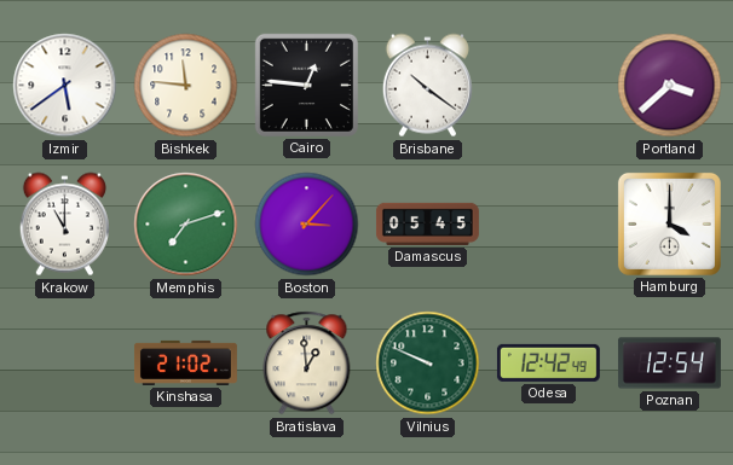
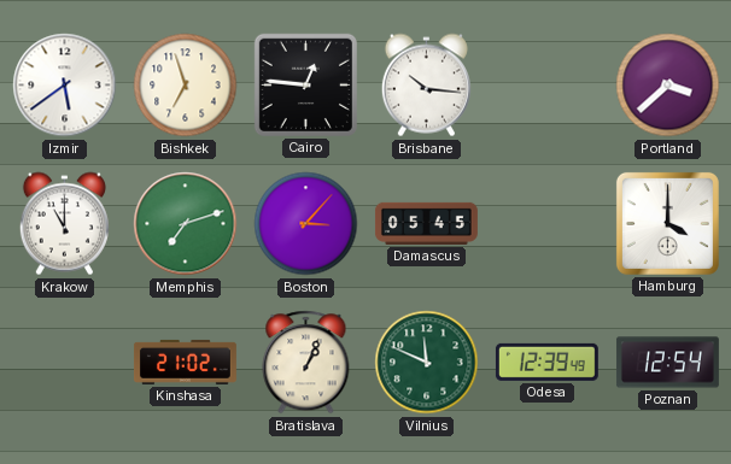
Bishkek: 11:46 -> 6:57 (186, 86)
Brisbane: 10:21 -> 10:16 (426, 86)
Bratislava: 12:59 -> 1:04 (306, 363)
Vilnius: 9:49 -> 11:49 (427, 363)
Odesa: 12:42 -> 12:39 (546, 362)
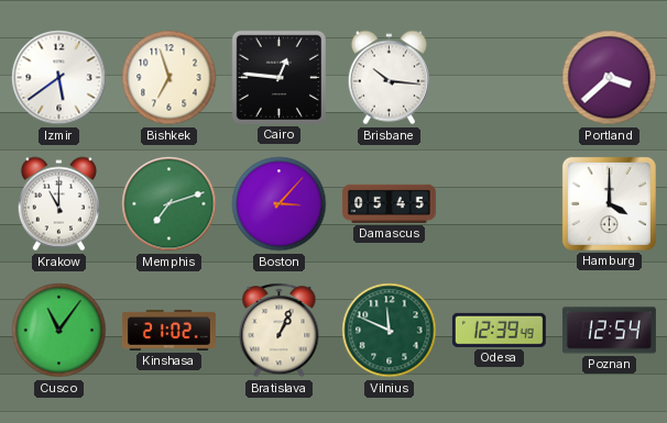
Cusco: none -> 11:06 (59, 331)
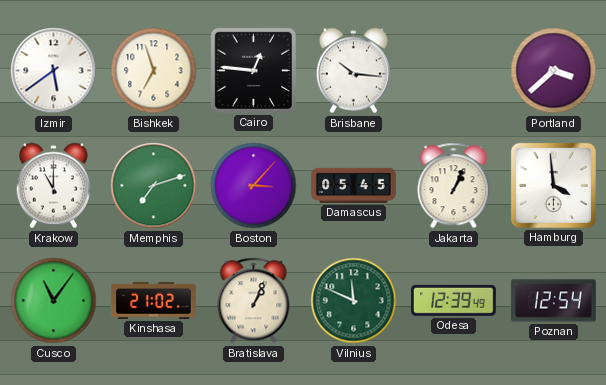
Jakarta: none -> 1:04 (454, 186)
Hamburg: 4:00 -> 3:59 (553, 185)
